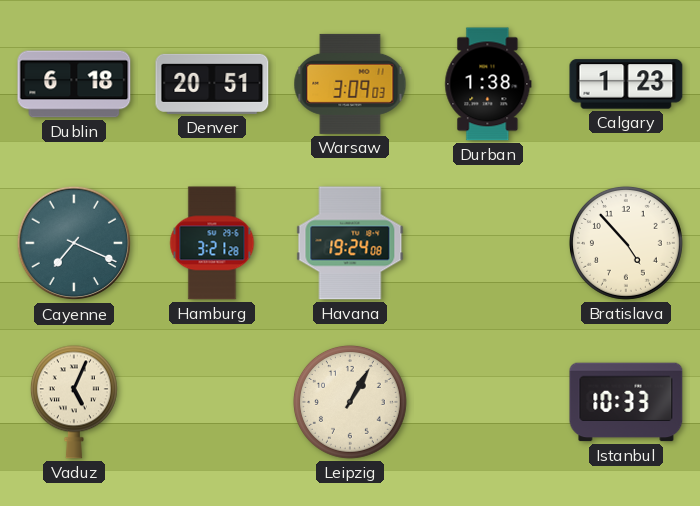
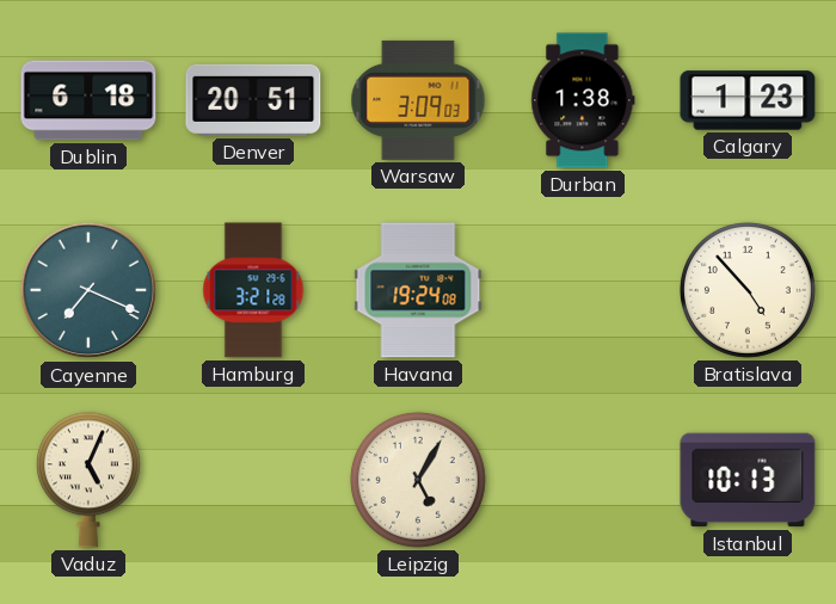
Leipzig: 1:05 -> 5:05 (418, 480)
Istanbul: 10:33 -> 10:13 (748, 480)
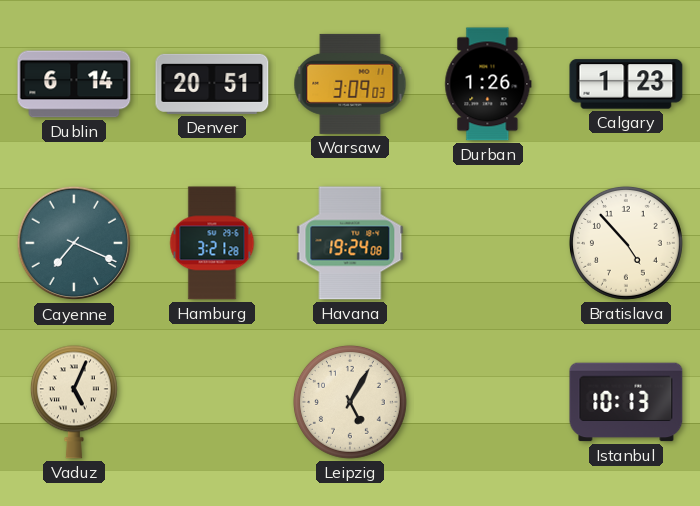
Dublin: 6:18 -> 6:14 (74, 84)
Durban: 1:38 -> 1:26 (488, 84)
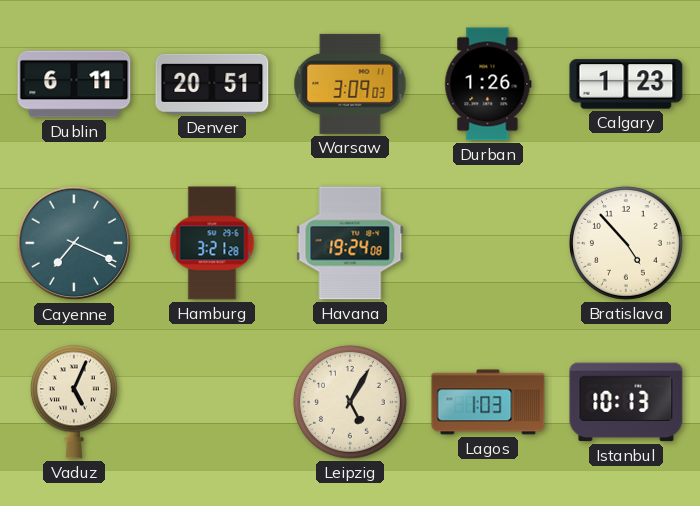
Dublin: 6:14 -> 6:11 (74, 84)
Lagos: none -> 1:03 (488, 402)
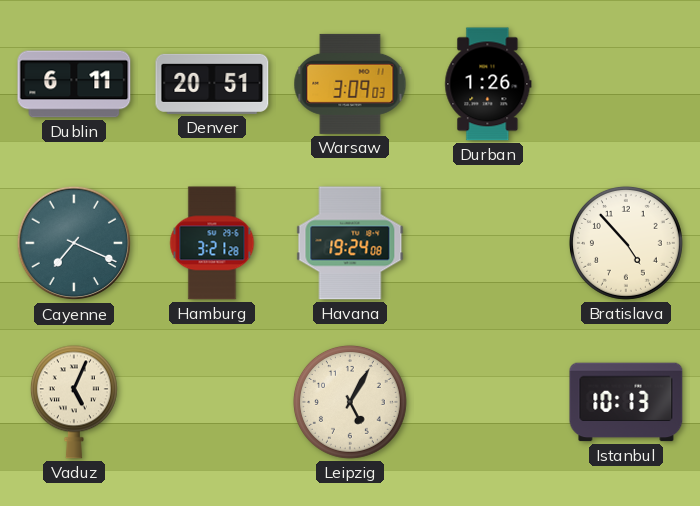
Calgary: 1:23 -> none (626, 84)
Lagos: 1:03 -> none (488, 402)
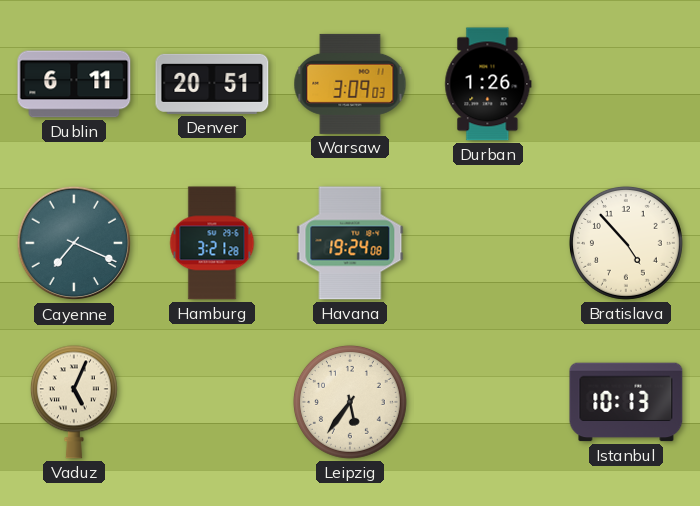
Leipzig: 5:05 -> 5:36 (350, 402)
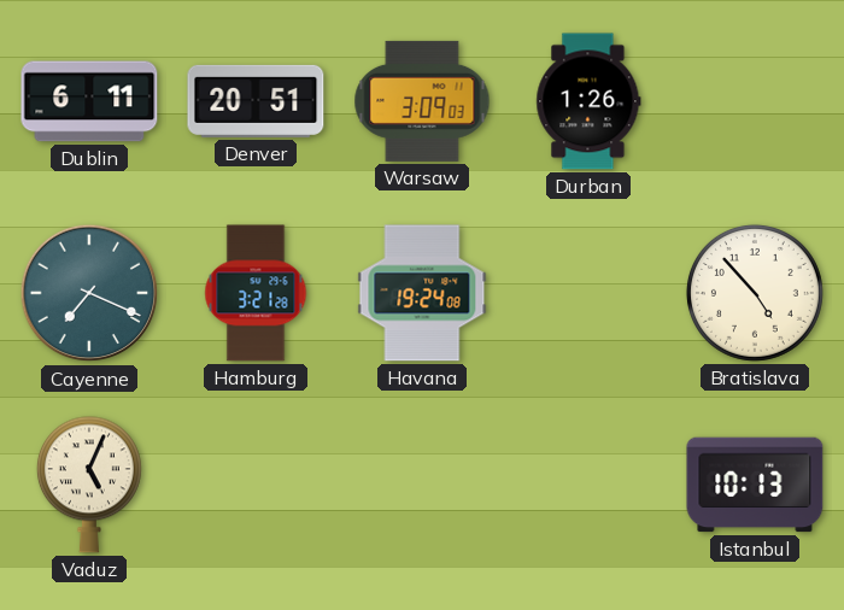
Leipzig: 5:36 -> none (350, 402)
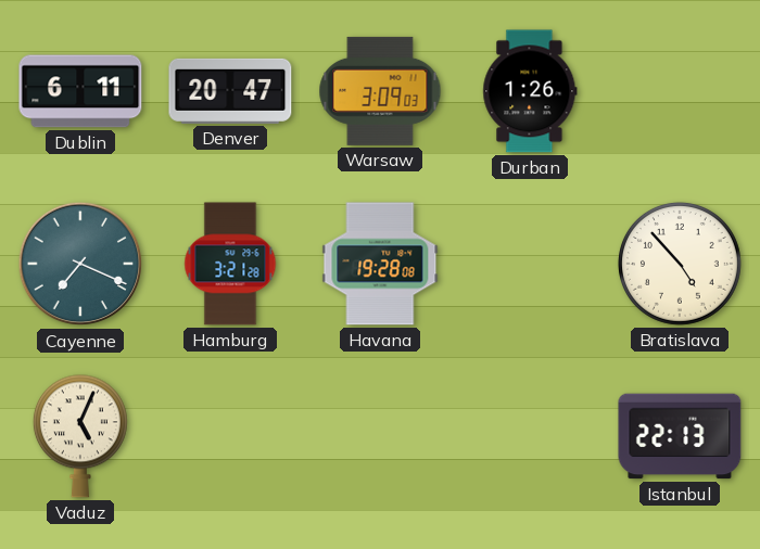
Denver: 20:51 -> 20:47 (230, 91)
Havana: 19:24 -> 19:28 (380, 264)
Istanbul: 10:13 -> 22:13 (680, 436)
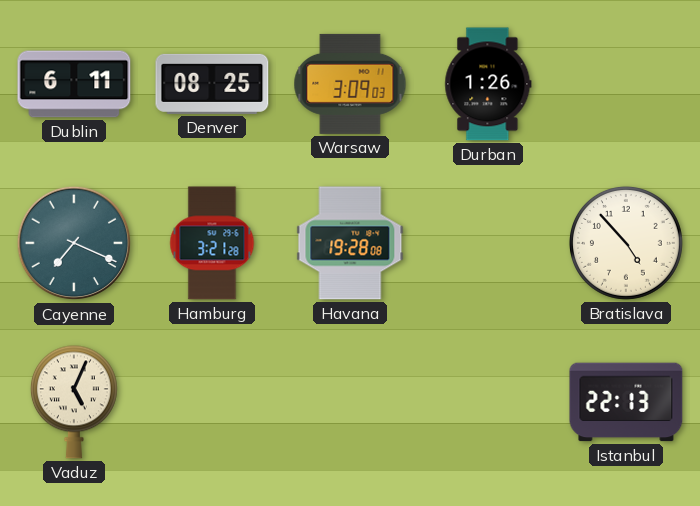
Denver: 20:47 -> 08:25 (212, 84)
